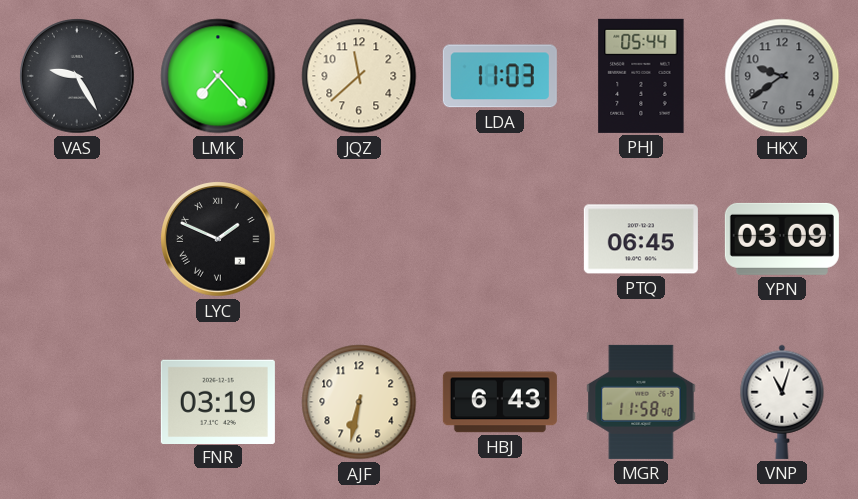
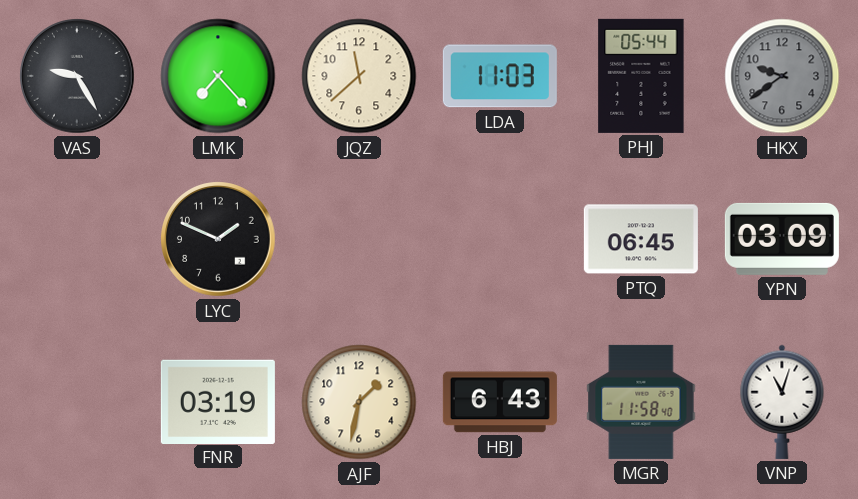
LYC numerals: Roman -> Arabic (218, 239)
AJF: 6:32 -> 1:32 (359, 402)
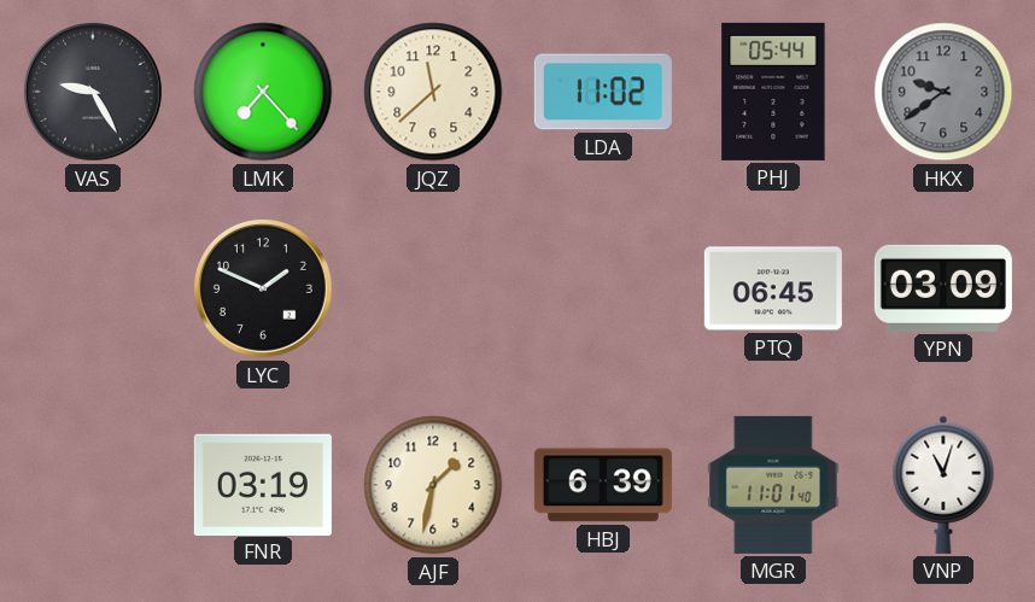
LDA: 11:03 -> 11:02 (603, 92)
HBJ: 6:43 -> 6:39 (603, 485)
MGR: 11:58 -> 11:01 (773, 485)
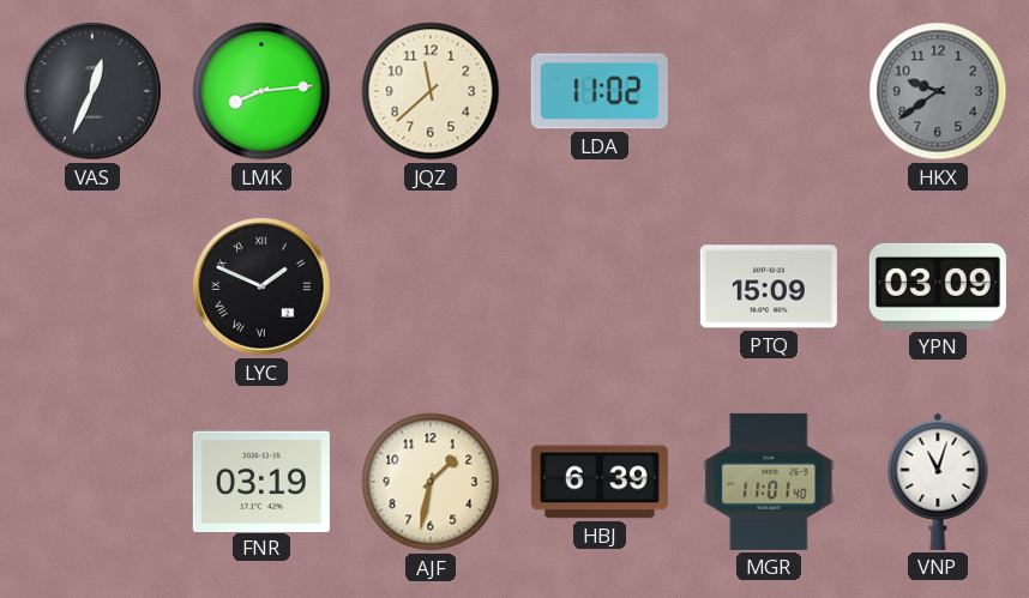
VAS: 9:25 -> 12:34 (92, 91)
LMK: 7:23 -> 8:14 (261, 91)
PHJ: 05:44 -> none (773, 92)
LYC numerals: Arabic -> Roman (261, 286)
PTQ: 06:45 -> 15:09 (769, 286)
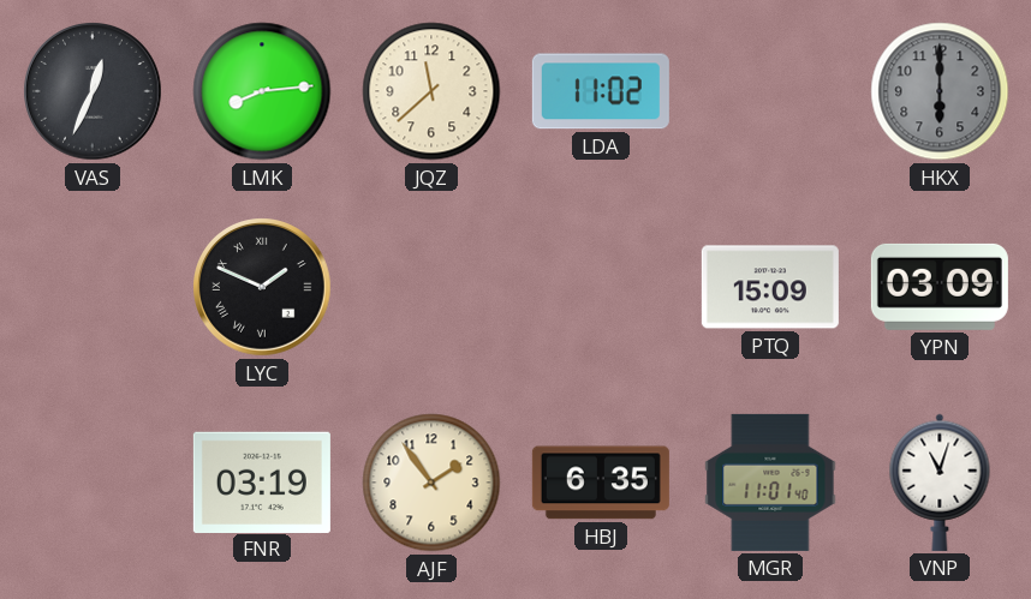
HKX: 9:39 -> 6:00 (940, 91)
AJF: 1:32 -> 1:54 (431, 483)
HBJ: 6:39 -> 6:35 (601, 483)
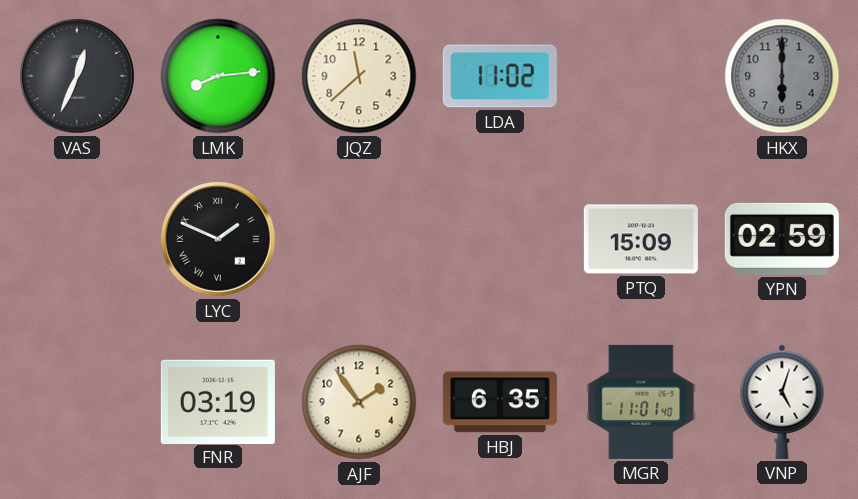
YPN: 03:09 -> 02:59 (782, 239)
VNP: 11:03 -> 5:03 (782, 402)
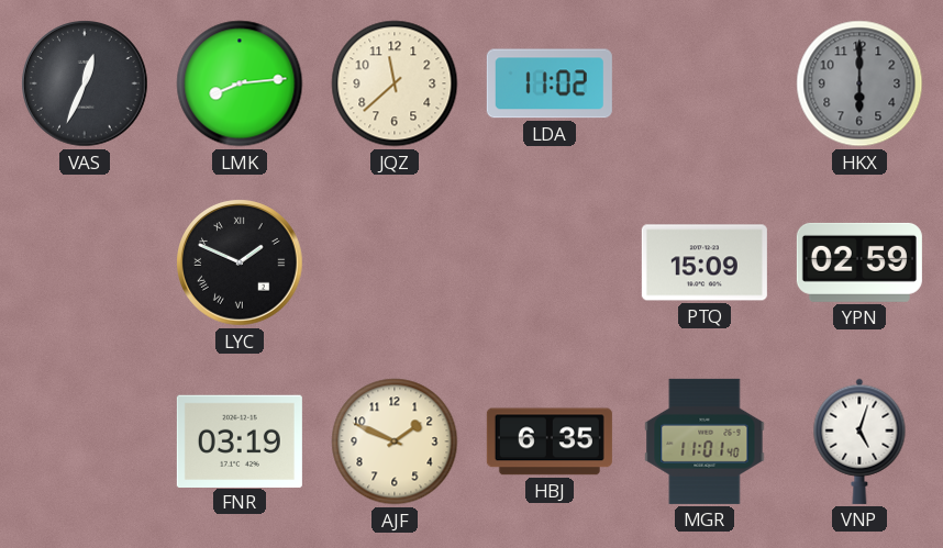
AJF: 1:54 -> 1:49 (395, 441)
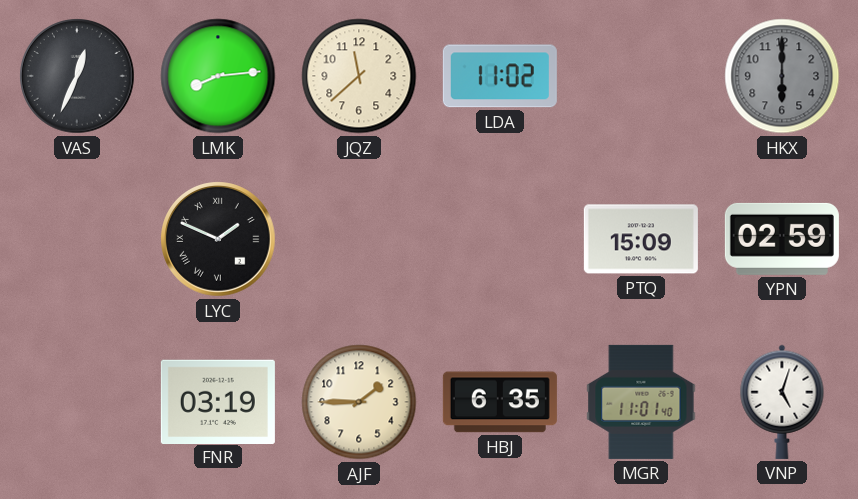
AJF: 1:49 -> 1:45 (359, 402)
